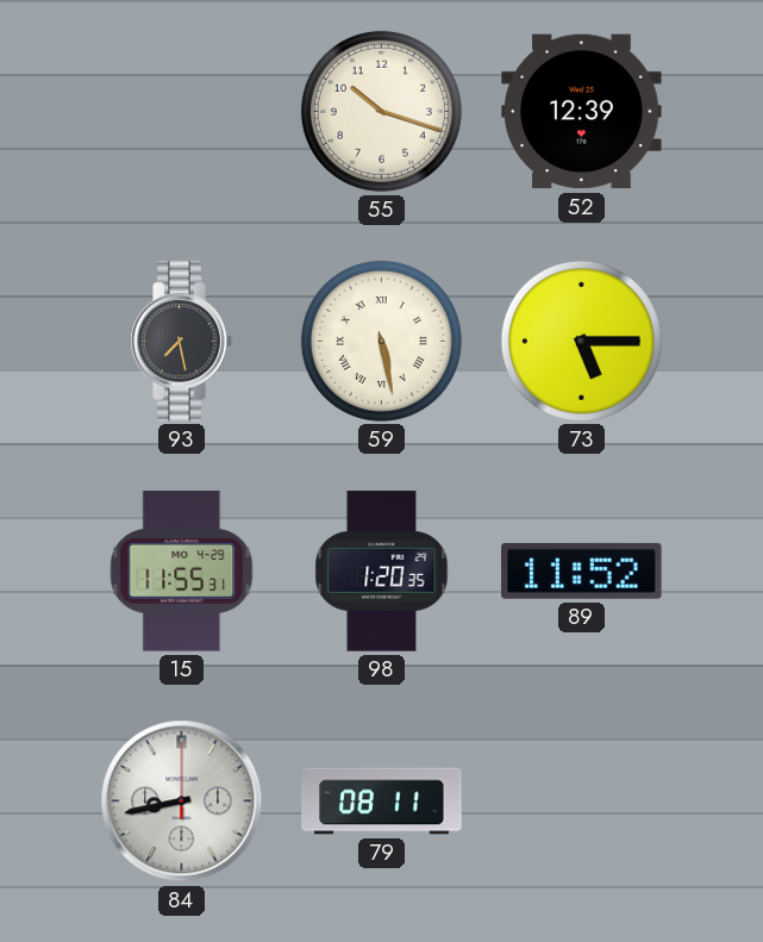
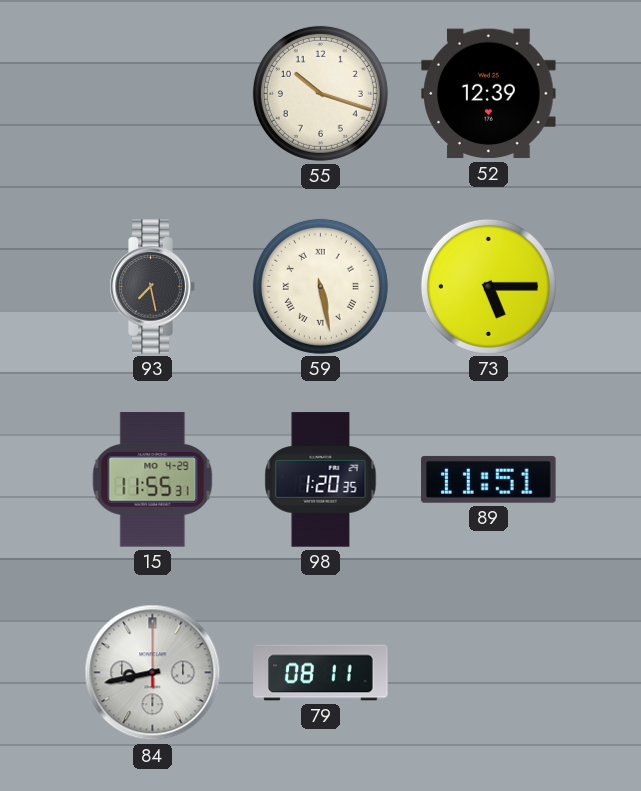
89: 11:52 -> 11:51 (489, 479)
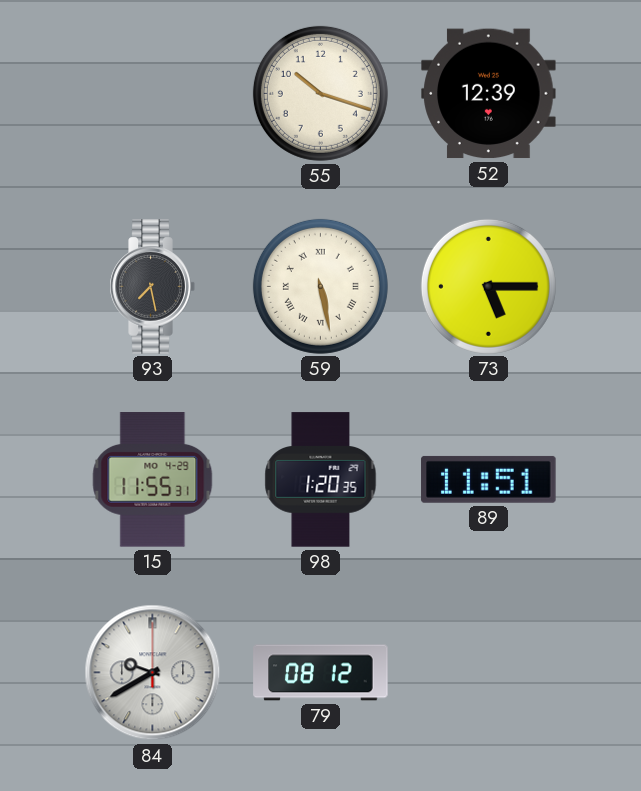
84: 8:43 -> 9:40 (153, 673)
79: 08:11 -> 08:12 (321, 673)
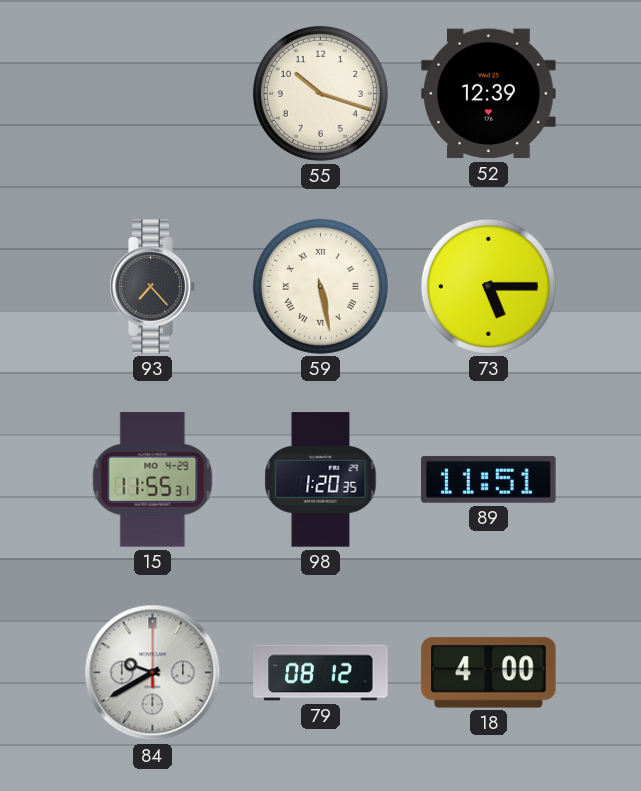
93: 7:28 -> 7:23 (152, 287)
18: none -> 4:00 (489, 673)
